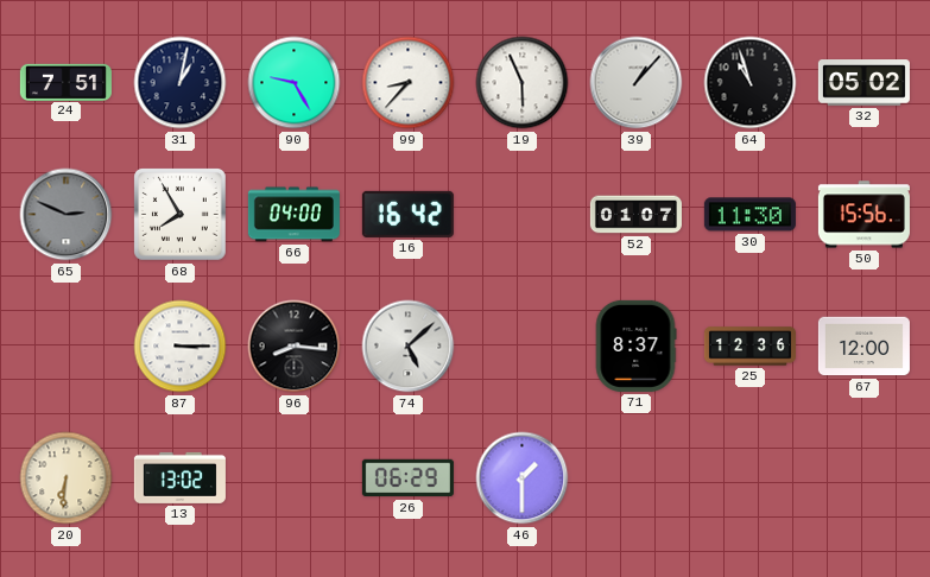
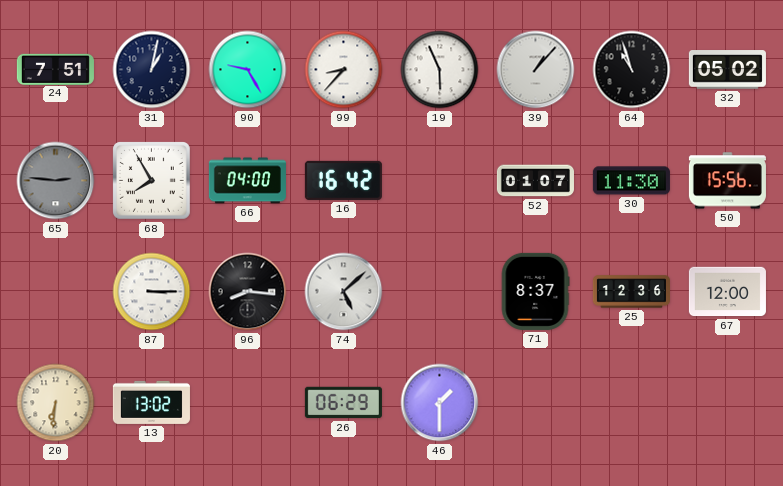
65: 2:49 -> 2:46 (56, 181)
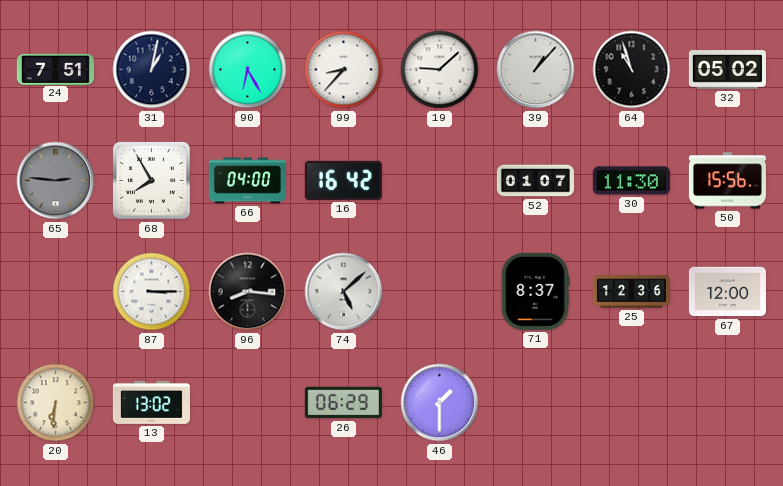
90: 9:25 -> 6:25 (248, 70)
19: 5:56 -> 9:08 (440, 70)
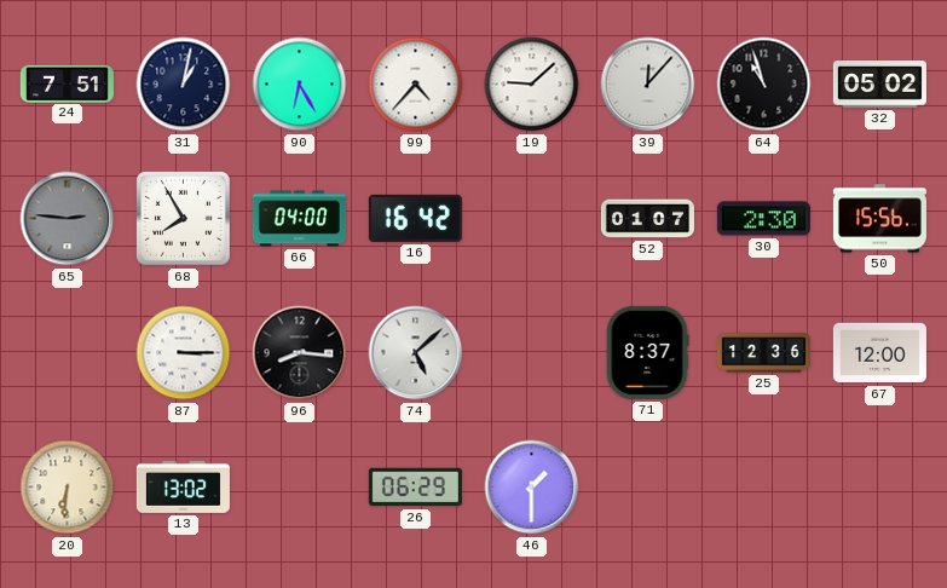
99: 8:37 -> 4:37 (416, 85)
39: 1:07 -> 12:07 (648, 85)
30: 11:30 -> 2:30 (763, 219)
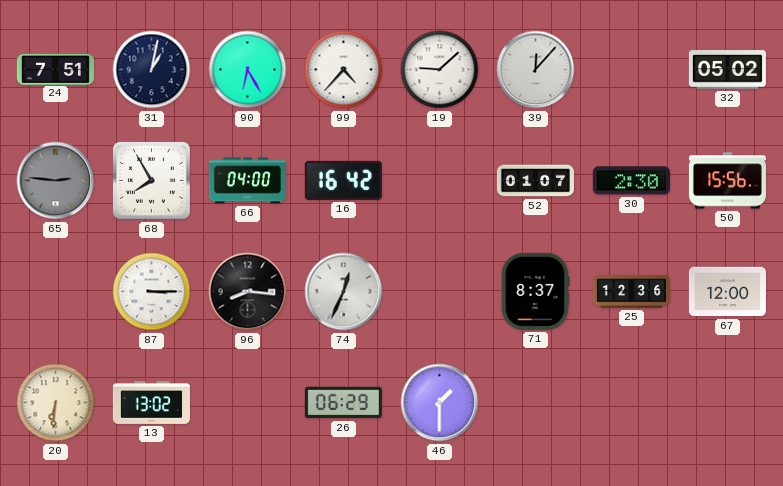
64: 10:57 -> none (764, 85)
74: 5:08 -> 12:34 (344, 292)
